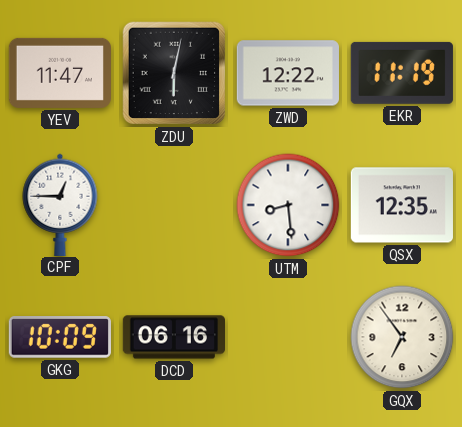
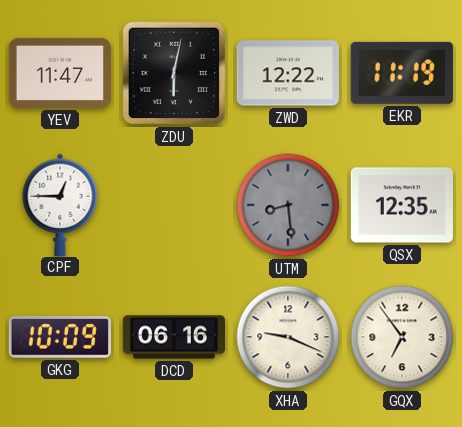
UTM dial: white -> grey (288, 205)
XHA: none -> 9:19 (288, 337)
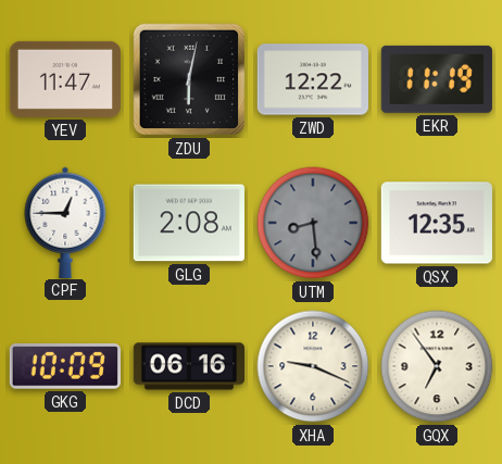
GLG: none -> 2:08 (189, 223)
